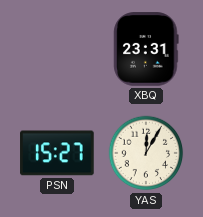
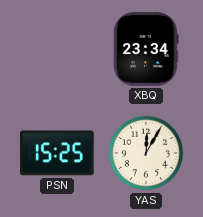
XBQ: 23:31 -> 23:34 (146, 49)
PSN: 15:27 -> 15:25 (57, 153)
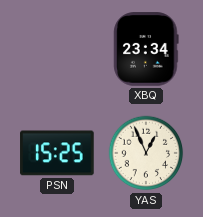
YAS: 12:05 -> 12:56 (146, 153)
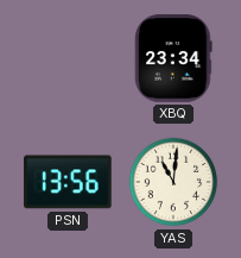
PSN: 15:25 -> 13:56 (68, 182)
YAS: 12:56 -> 11:01 (173, 182)
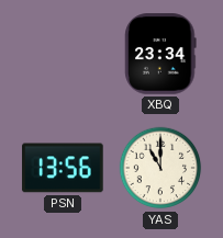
YAS: 11:01 -> 11:00 (160, 168)
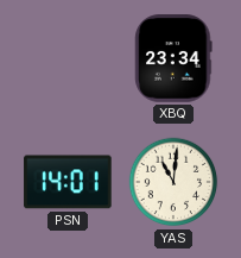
PSN: 13:56 -> 14:01 (68, 182)
YAS: 11:00 -> 11:01 (173, 182)
